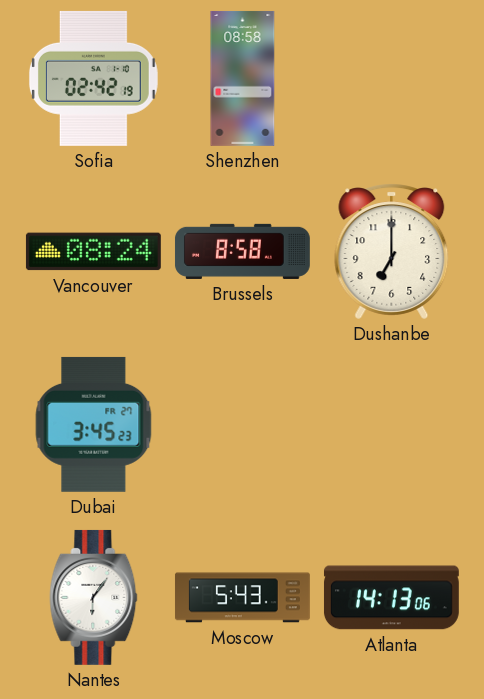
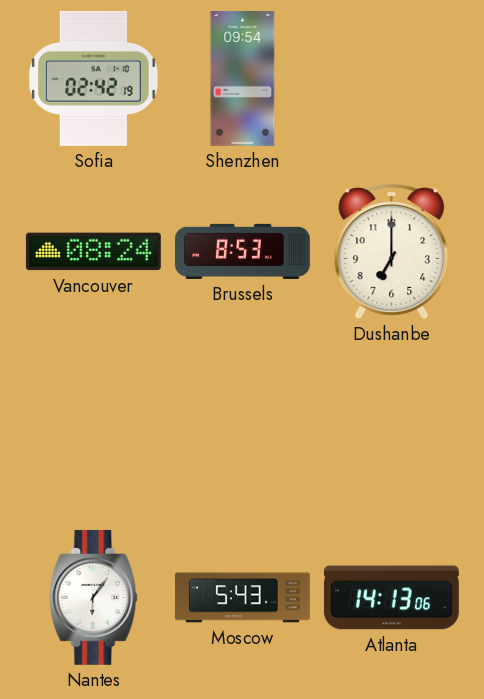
Shenzhen: 08:58 -> 09:54 (243, 78)
Brussels: 8:58 -> 8:53 (242, 251)
Dubai: 3:45 -> none (94, 424)
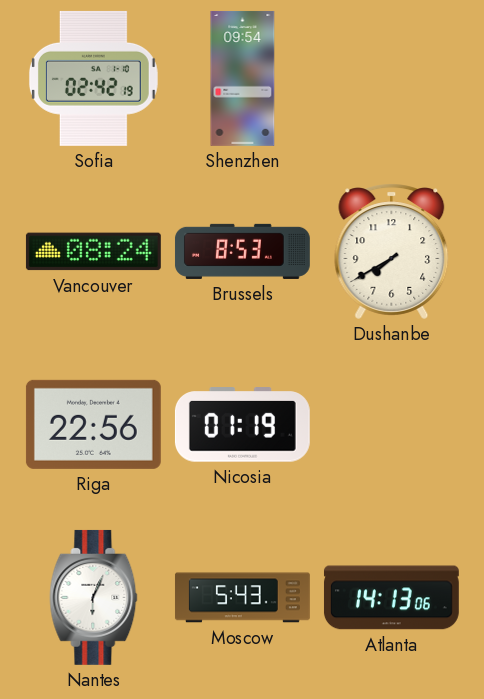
Dushanbe: 7:00 -> 7:40 (392, 251)
Riga: none -> 22:56 (93, 424)
Nicosia: none -> 01:19 (242, 425)
Nantes: 6:06 -> 6:04 (94, 597)
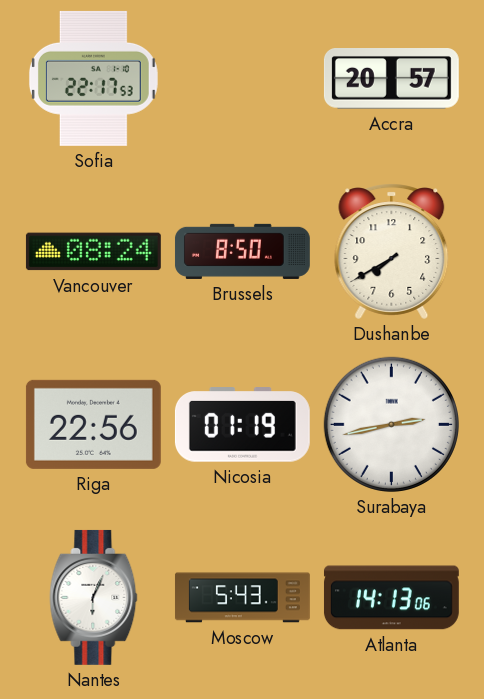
Sofia: 02:42 -> 22:17 (93, 78)
Shenzhen: 09:54 -> none (243, 78)
Accra: none -> 20:57 (391, 79)
Brussels: 8:53 -> 8:50 (242, 251)
Surabaya: none -> 2:43 (391, 424)
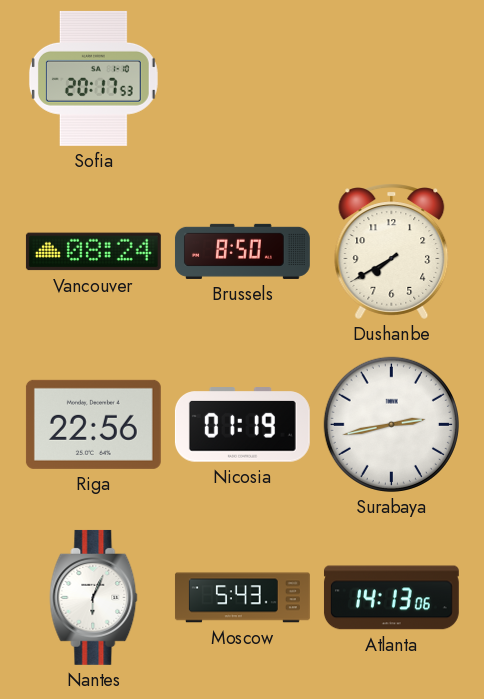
Sofia: 22:17 -> 20:17 (93, 78)
Accra: 20:57 -> none (391, 79)
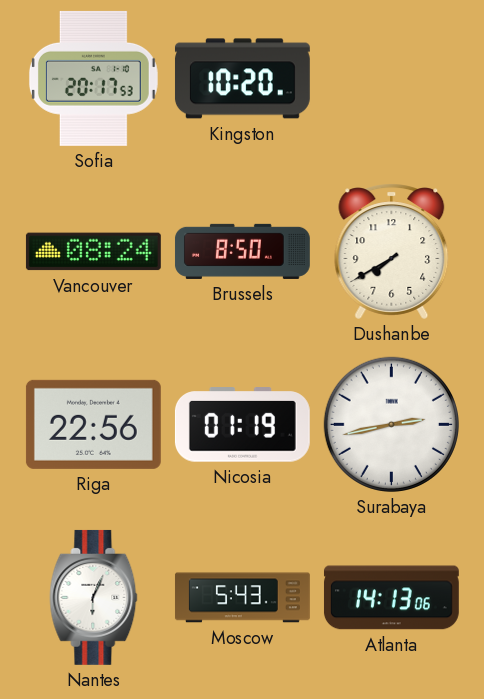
Kingston: none -> 10:20 (242, 79)
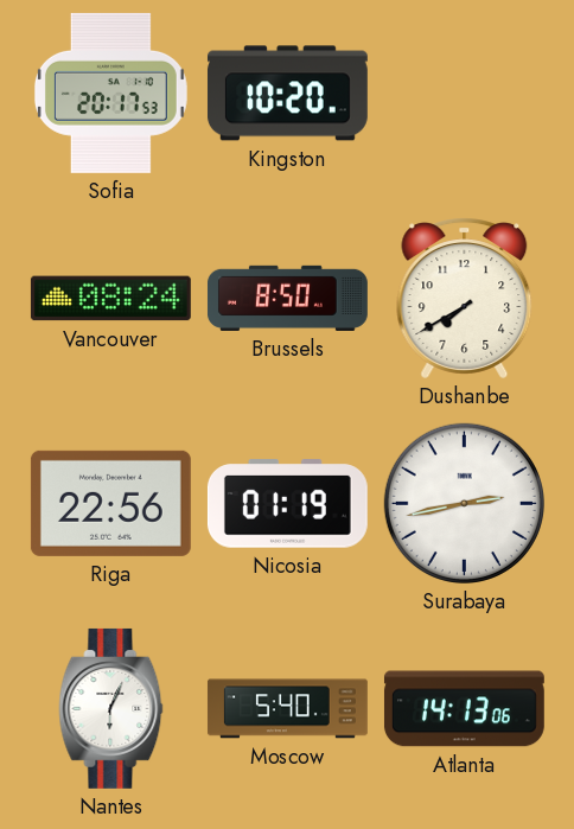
Moscow: 5:43 -> 5:40 (288, 709)
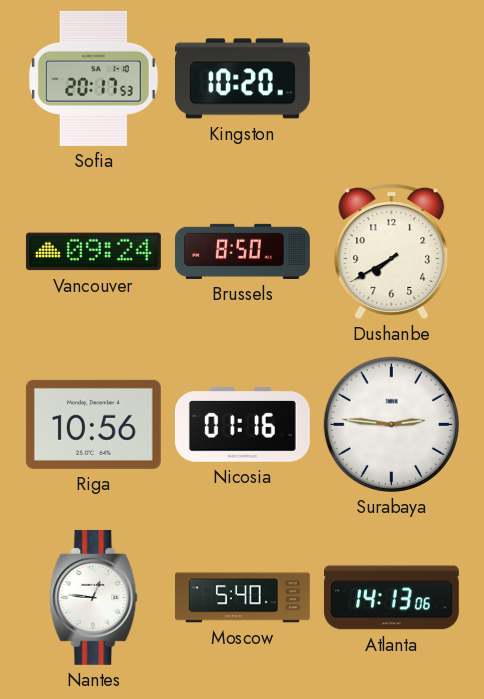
Vancouver: 08:24 -> 09:24 (93, 252)
Riga: 22:56 -> 10:56 (93, 424)
Nicosia: 01:19 -> 01:16 (242, 425)
Surabaya: 2:43 -> 2:46 (391, 424)
Nantes: 6:04 -> 12:46 (94, 597)
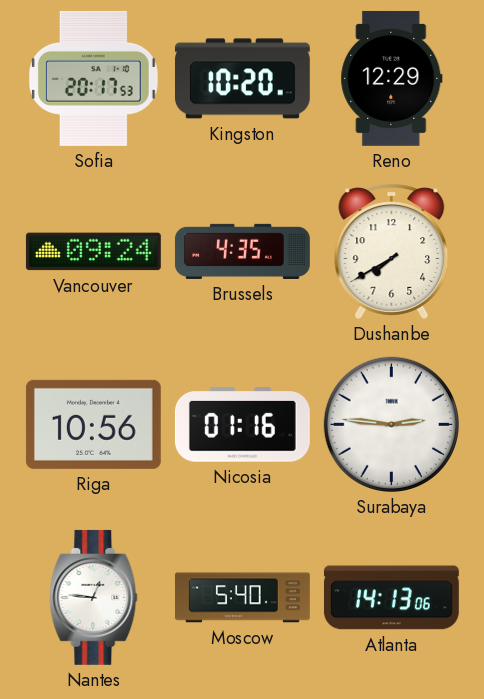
Reno: none -> 12:29 (392, 78)
Brussels: 8:50 -> 4:35 (242, 251)
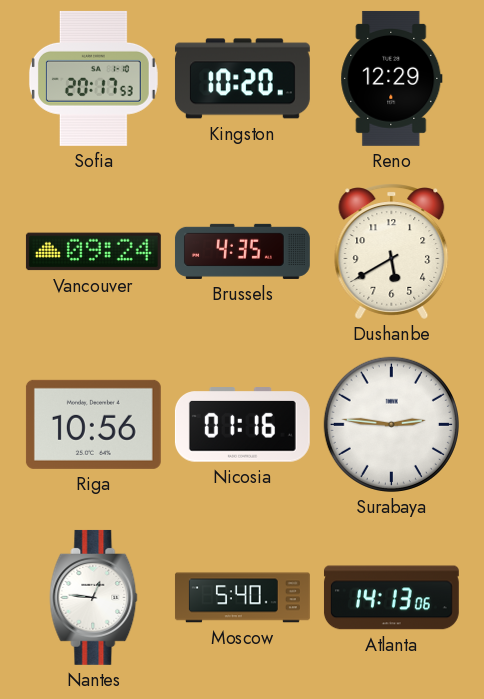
Dushanbe: 7:40 -> 5:40 (392, 251)
